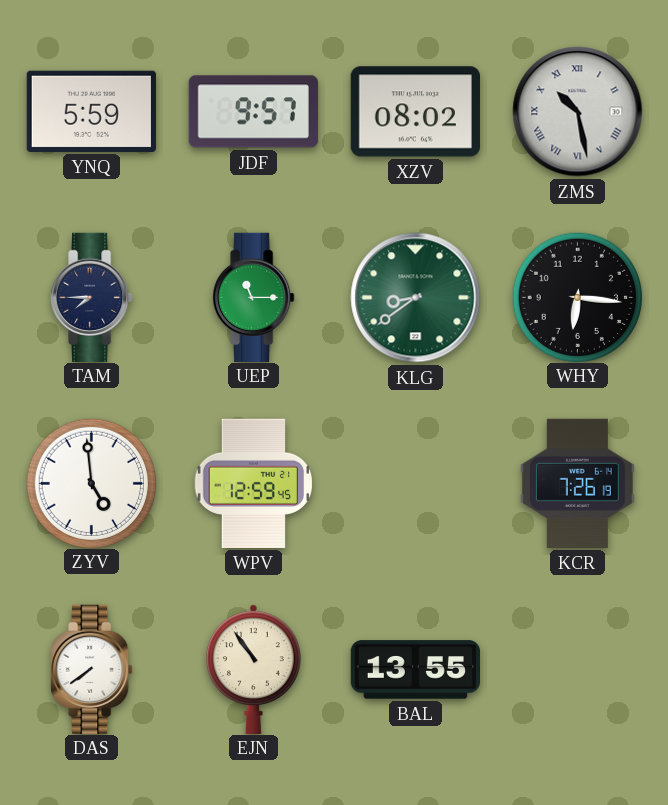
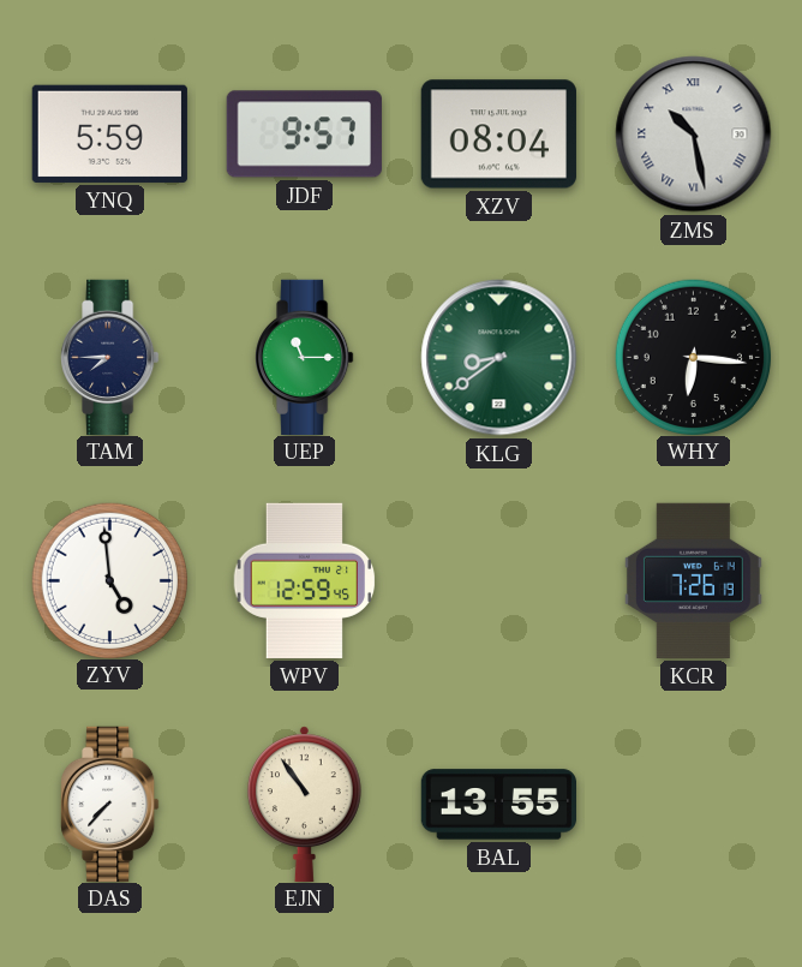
XZV: 08:02 -> 08:04 (498, 135)
DAS: 7:39 -> 7:37 (110, 804)
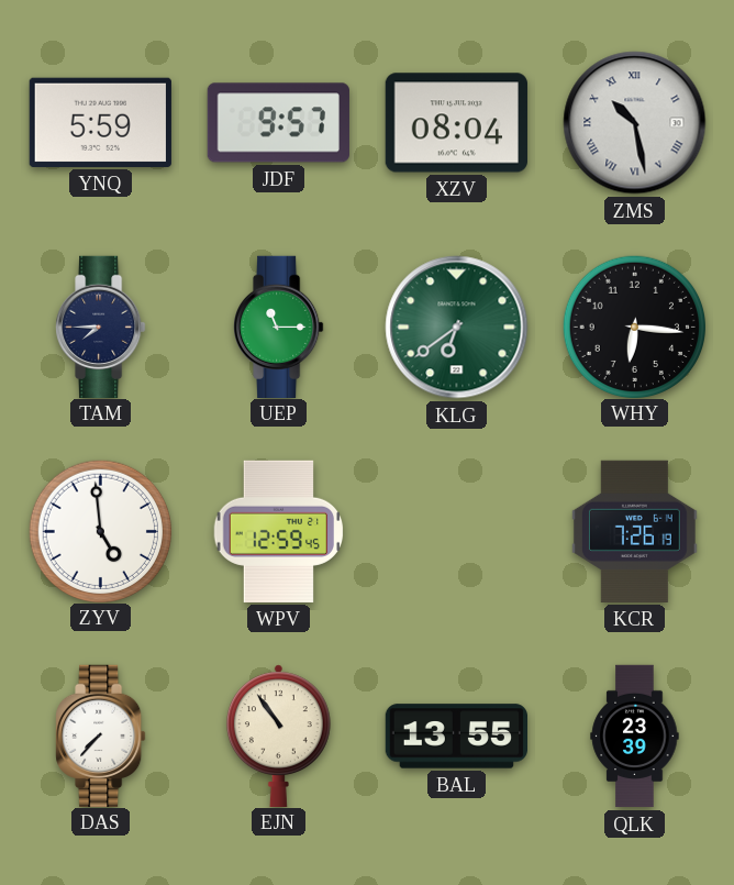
KLG: 8:39 -> 6:39 (457, 328)
QLK: none -> 23:39 (635, 737)
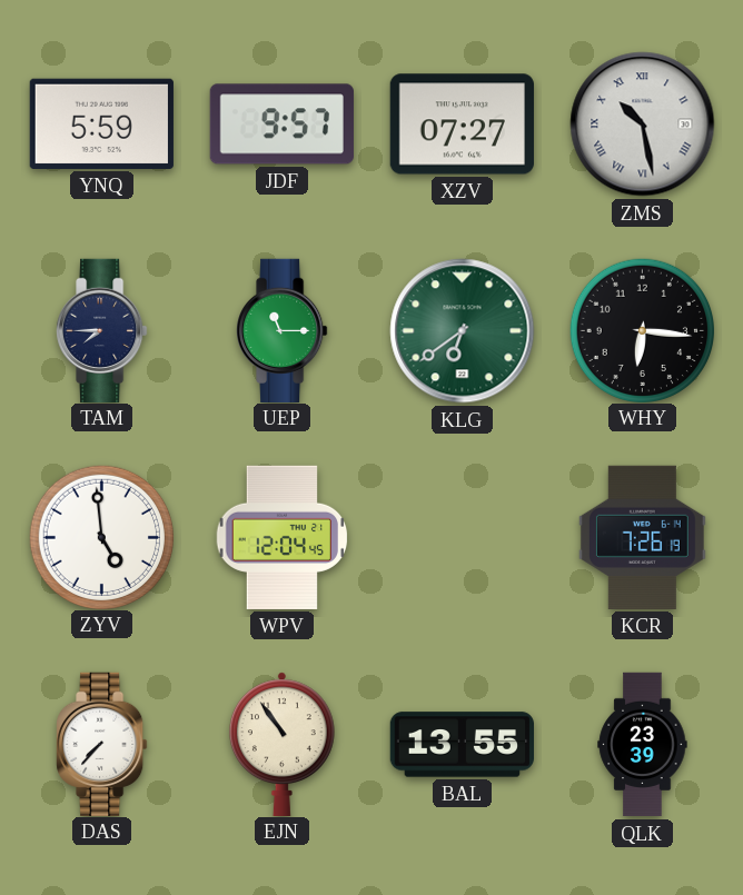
XZV: 08:04 -> 07:27 (462, 125)
WPV: 12:59 -> 12:04 (283, 537)
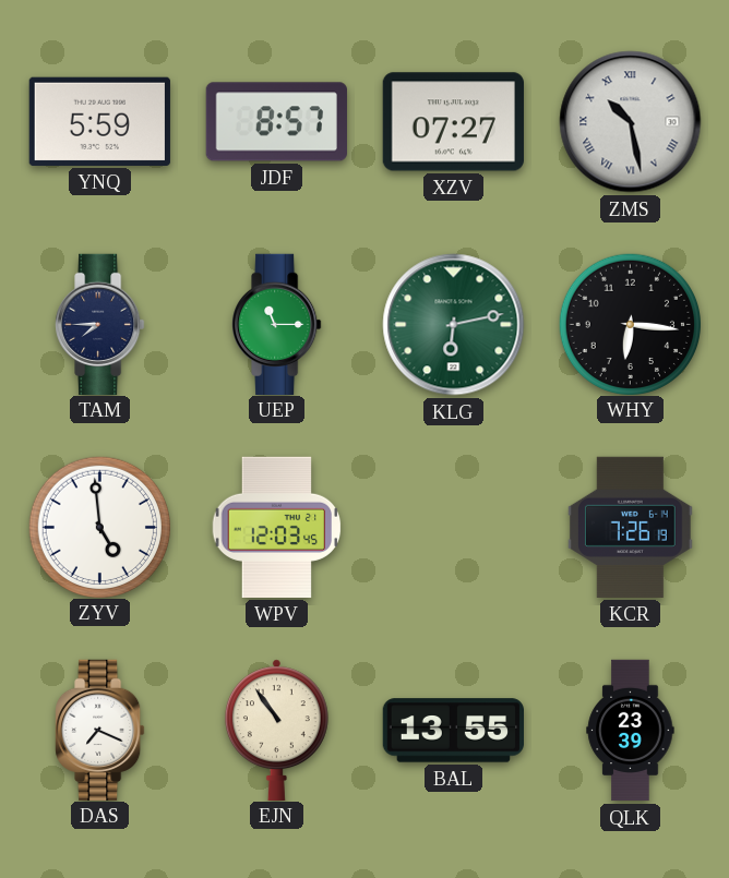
JDF: 9:57 -> 8:57 (276, 122)
KLG: 6:39 -> 6:13 (454, 325)
WPV: 12:04 -> 12:03 (277, 527)
DAS: 7:37 -> 7:19 (100, 730)
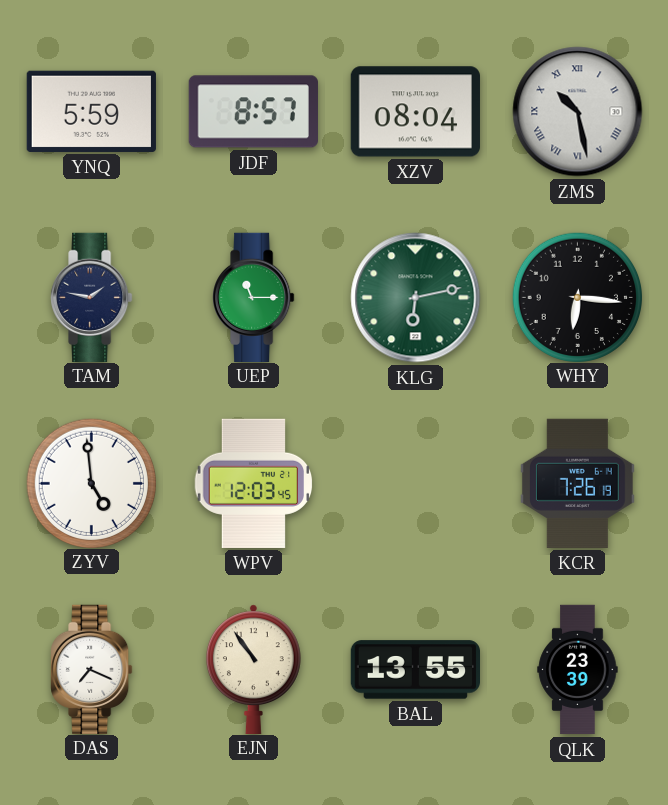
XZV: 07:27 -> 08:04 (415, 112)
TAM: 7:45 -> 1:47 (92, 297)
